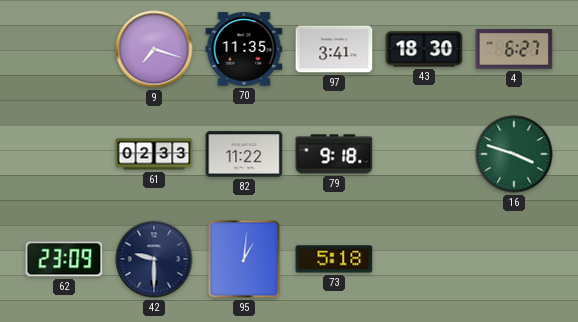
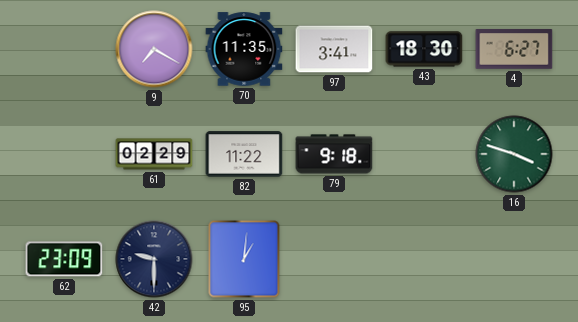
9: 7:18 -> 7:20 (154, 49)
61: 02:33 -> 02:29 (154, 154)
73: 5:18 -> none (334, 259)
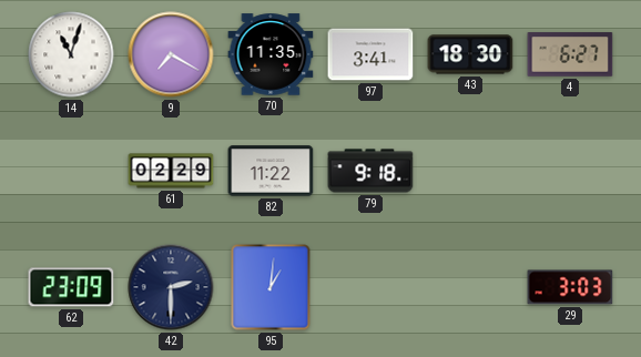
14: none -> 11:03 (71, 54)
16: 3:48 -> none (514, 154)
42: 9:30 -> 2:30 (171, 287)
29: none -> 3:03 (570, 287)
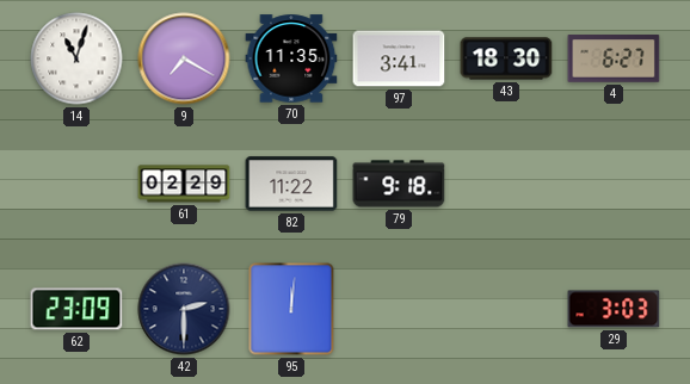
95: 1:01 -> 12:01 (291, 309)
